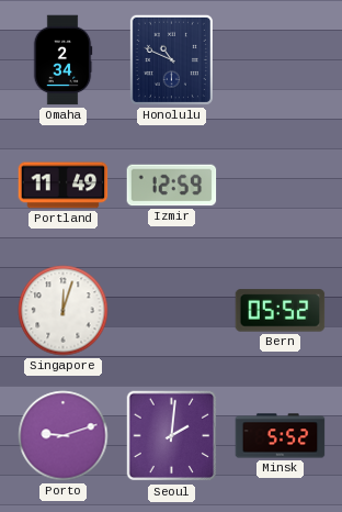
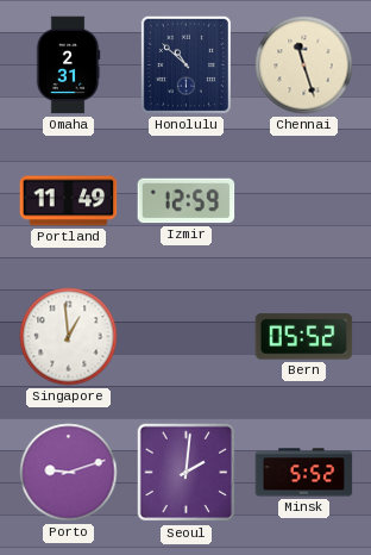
Omaha: 2:34 -> 2:31 (68, 66)
Honolulu: 10:49 -> 10:52 (185, 64)
Chennai: none -> 11:27 (304, 66)
Singapore: 12:03 -> 12:59 (69, 337)
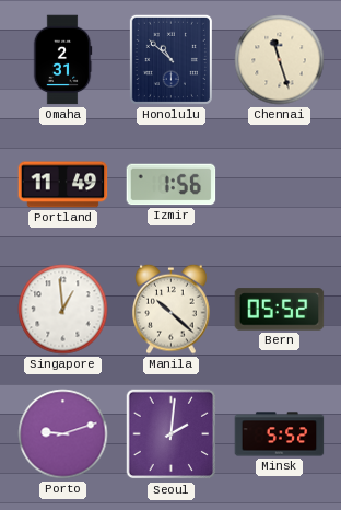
Izmir: 12:59 -> 1:56 (172, 185)
Manila: none -> 10:22 (172, 309)
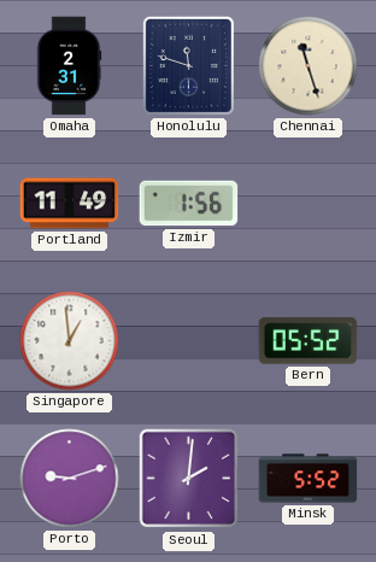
Honolulu: 10:52 -> 11:48 (188, 65)
Manila: 10:22 -> none (172, 309)
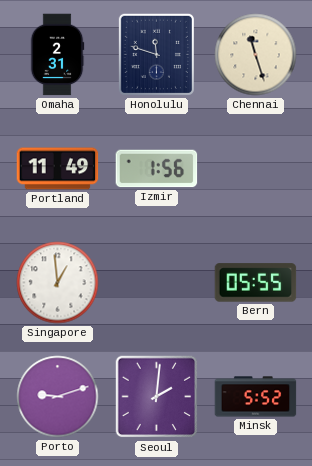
Bern: 05:52 -> 05:55 (256, 283)
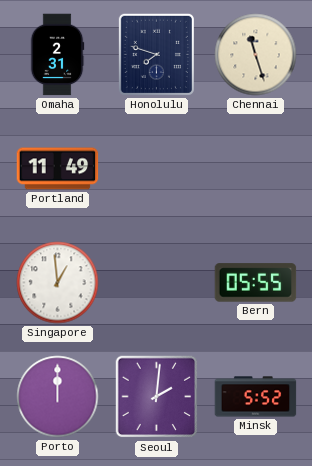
Honolulu: 11:48 -> 7:48 (156, 54)
Izmir: 1:56 -> none (157, 169)
Porto: 9:12 -> 12:00 (58, 397)
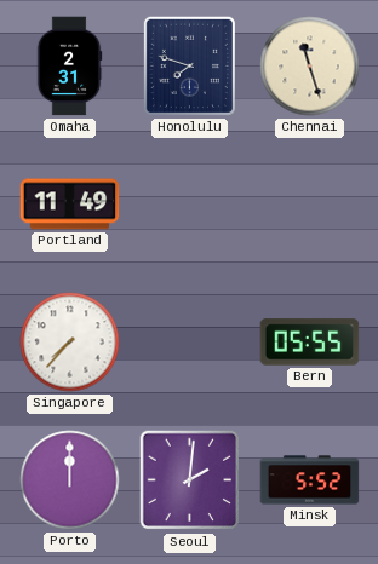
Singapore: 12:59 -> 7:37 (70, 343)
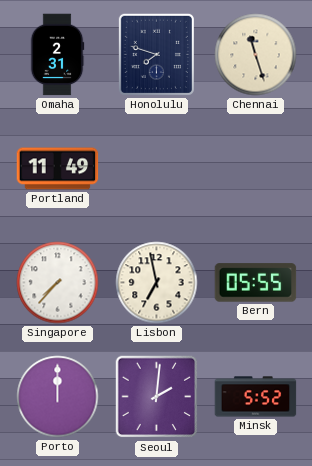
Lisbon: none -> 6:58 (157, 283)
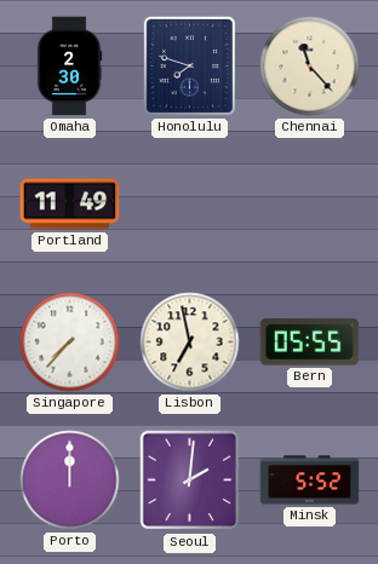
Omaha: 2:31 -> 2:30 (69, 67)
Chennai: 11:27 -> 11:23 (310, 67)
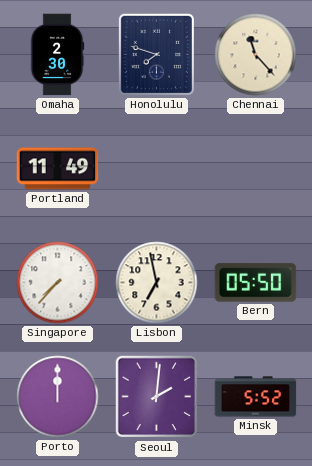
Bern: 05:55 -> 05:50 (256, 283)
